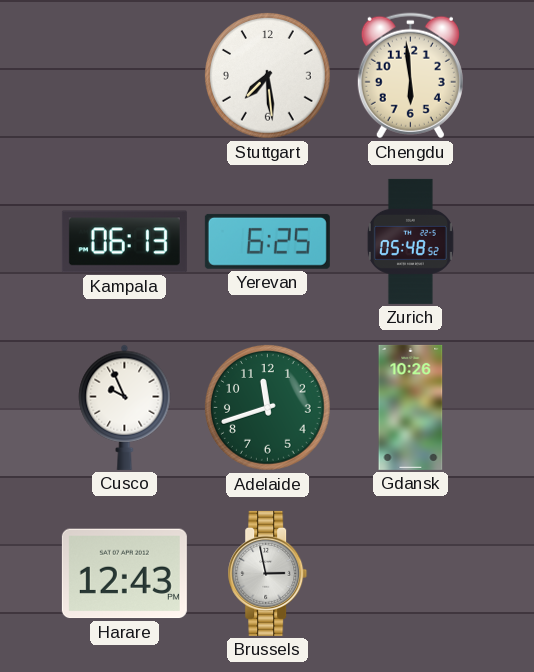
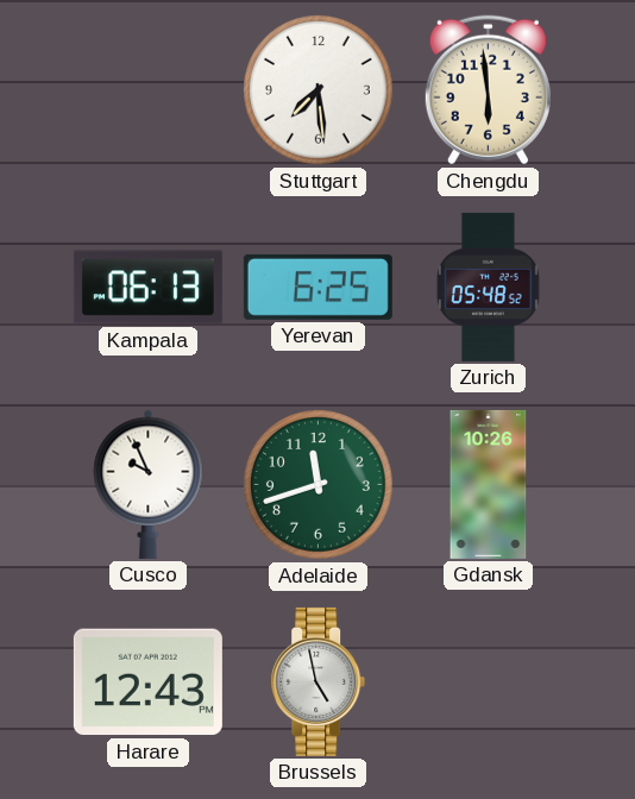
Brussels: 2:58 -> 4:58 (319, 681)
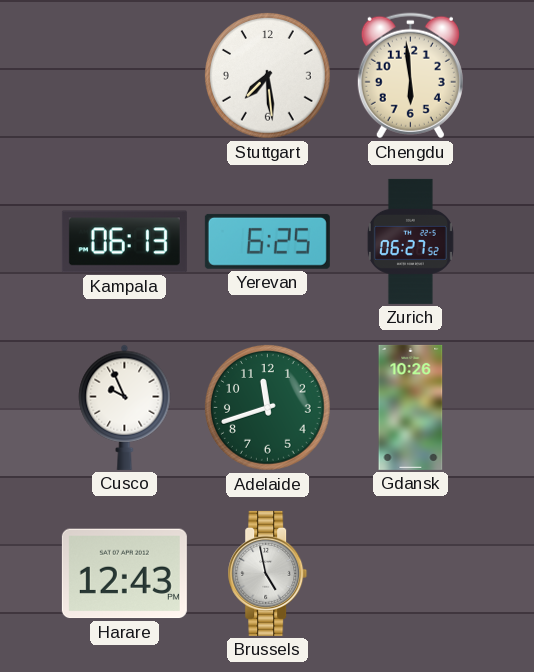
Zurich: 05:48 -> 06:27 (410, 241)
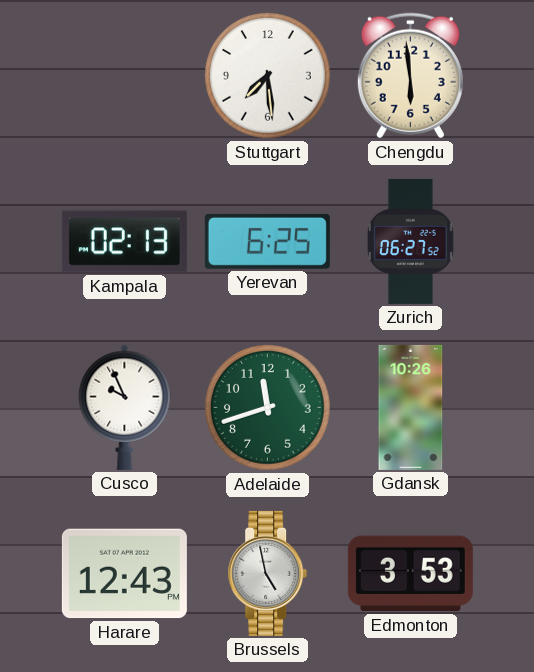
Kampala: 06:13 -> 02:13 (124, 242)
Edmonton: none -> 3:53 (410, 574)
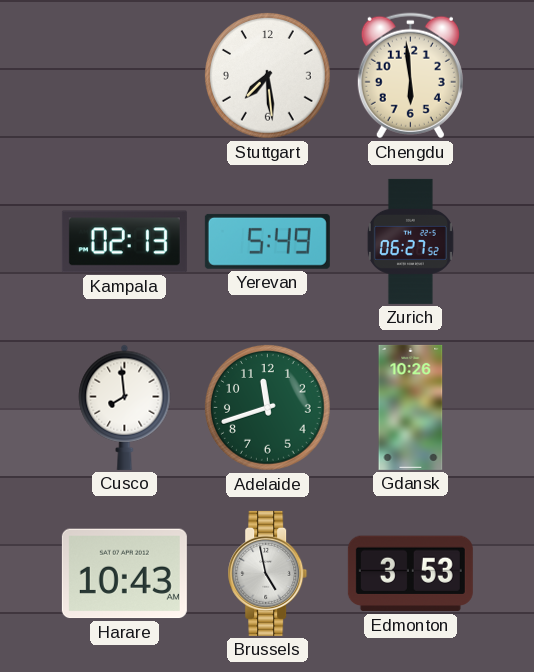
Yerevan: 6:25 -> 5:49 (267, 241)
Cusco: 9:56 -> 7:59 (125, 407)
Harare: 12:43 -> 10:43 (124, 574)
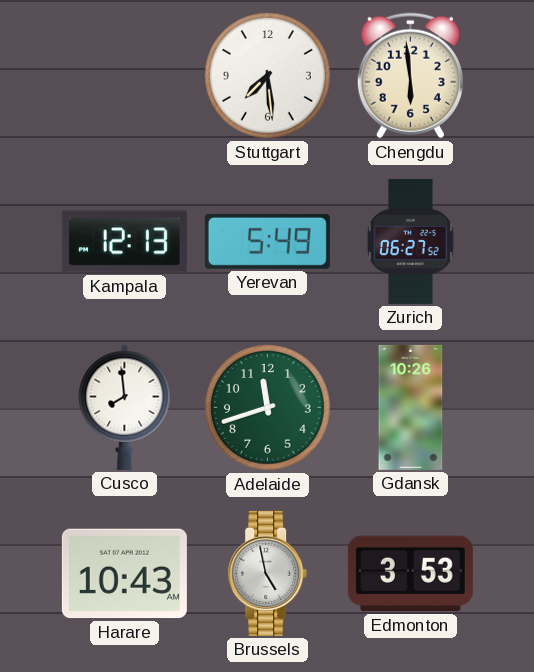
Kampala: 02:13 -> 12:13 (124, 242)
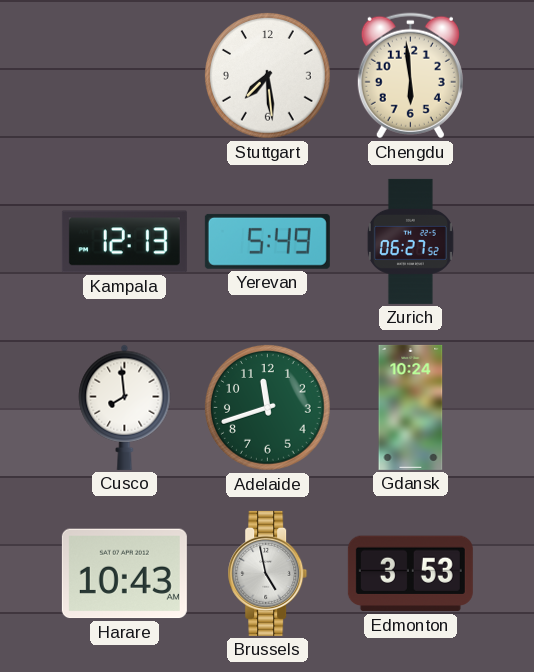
Gdansk: 10:26 -> 10:24 (411, 407)
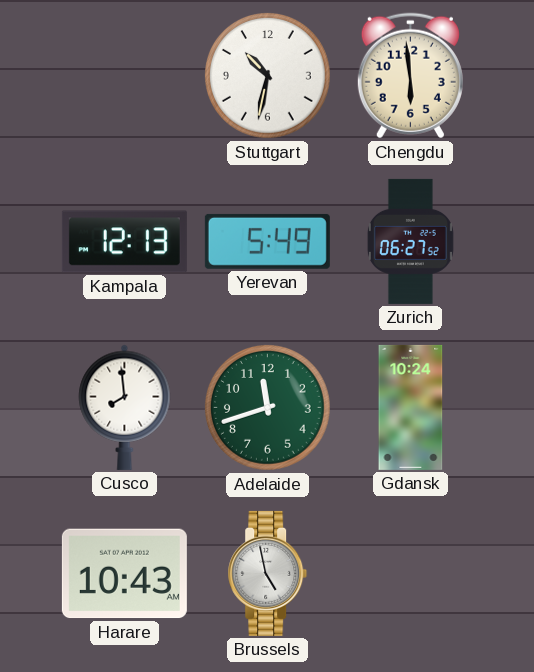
Stuttgart: 7:29 -> 10:32 (268, 76)
Edmonton: 3:53 -> none (410, 574)
